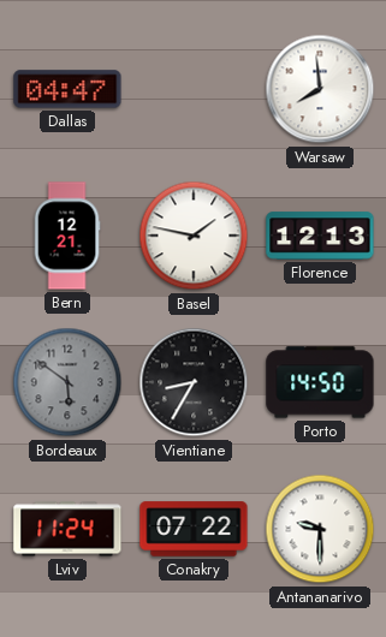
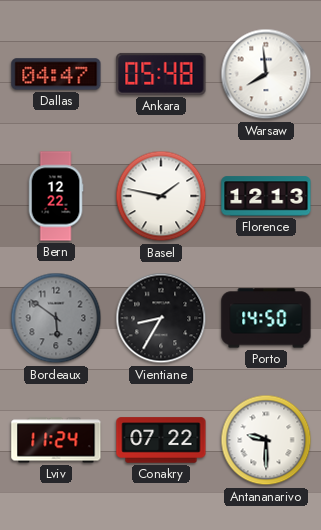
Ankara: none -> 05:48 (161, 74)
Bern: 12:21 -> 12:22 (56, 196)
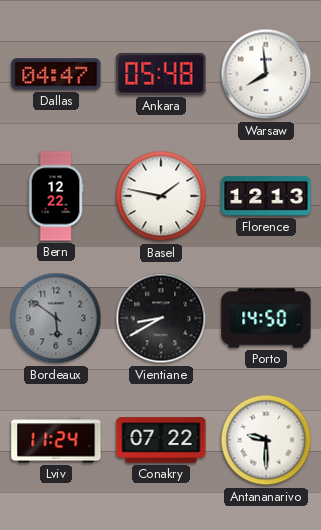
Vientiane: 8:35 -> 8:40 (161, 318)
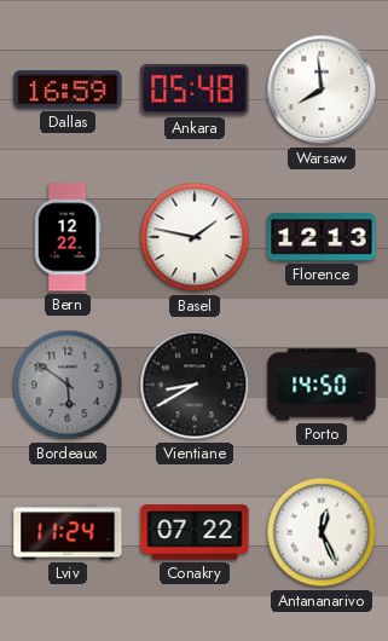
Dallas: 04:47 -> 16:59 (68, 89)
Antananarivo: 9:30 -> 12:26 (322, 532)
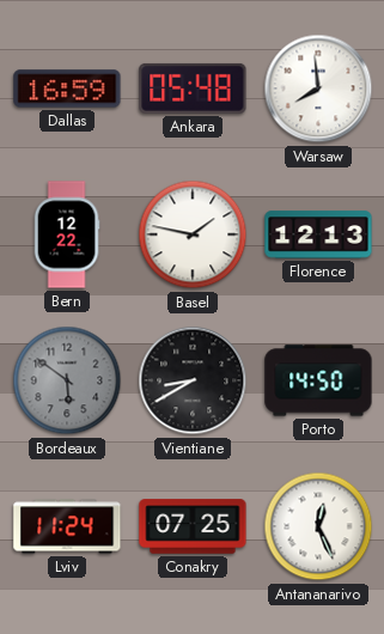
Conakry: 07:22 -> 07:25 (193, 526)
